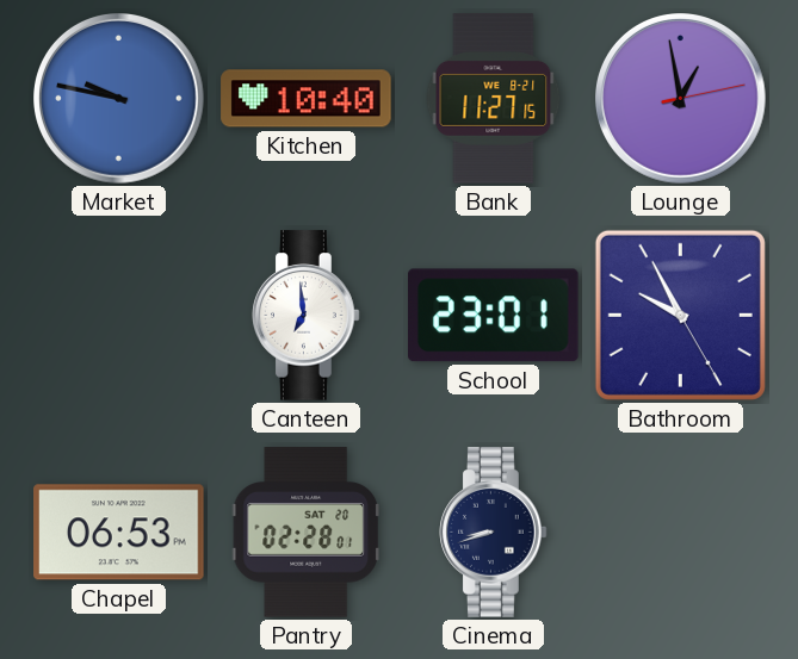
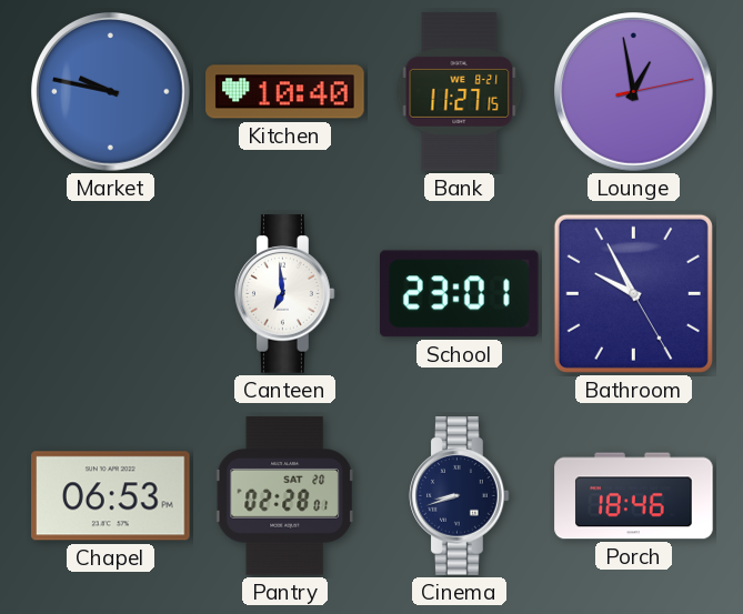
Porch: none -> 18:46 (634, 496)
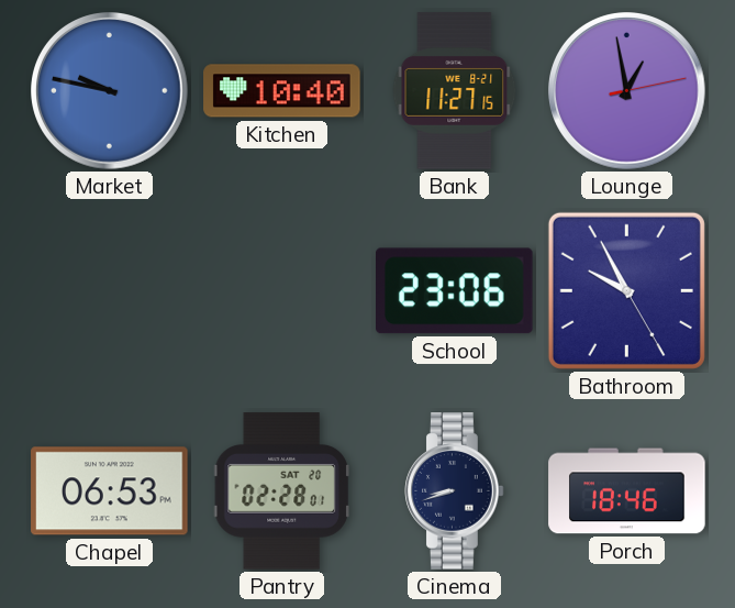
Canteen: 6:59 -> none (285, 294)
School: 23:01 -> 23:06 (455, 291)
